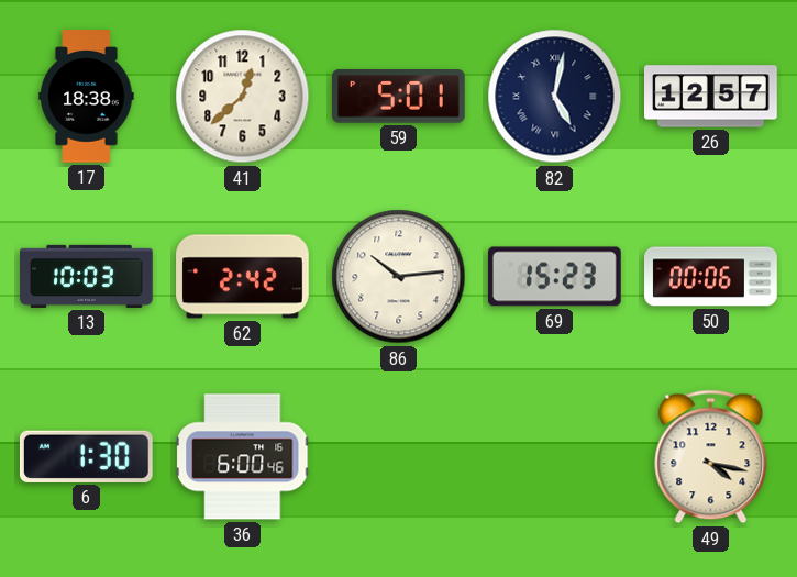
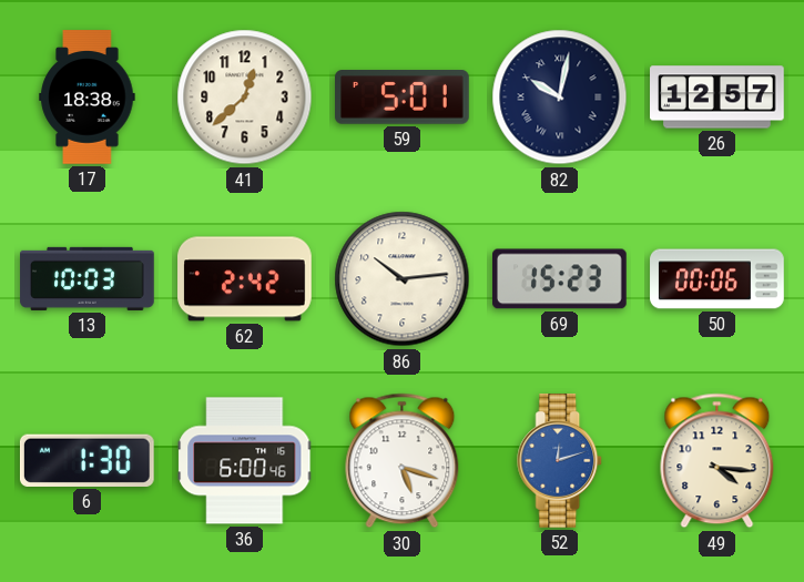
82: 5:02 -> 10:02 (560, 98)
30: none -> 5:18 (403, 461)
52: none -> 12:12 (560, 461)
49: 4:17 -> 4:16 (718, 461)
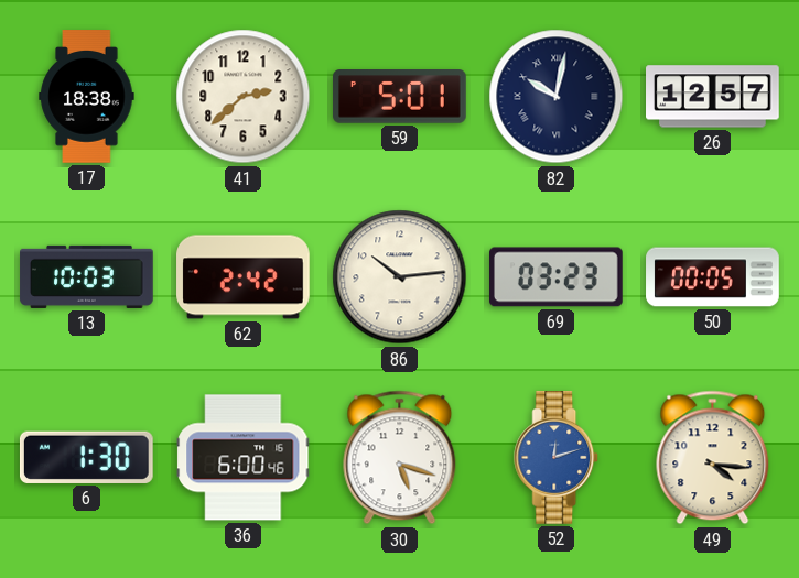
41: 12:38 -> 2:38 (244, 97)
69: 15:23 -> 03:23 (557, 277)
50: 00:06 -> 00:05 (713, 277)
